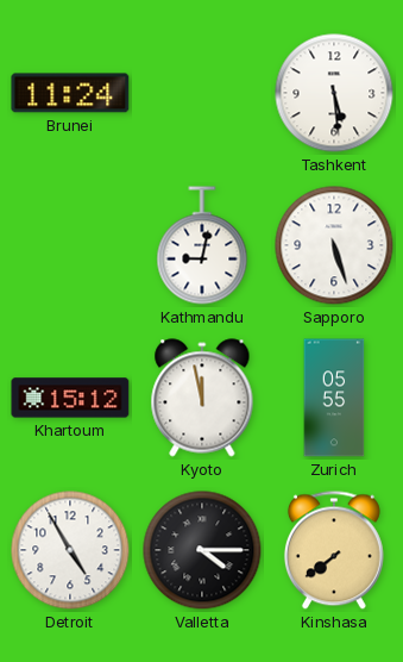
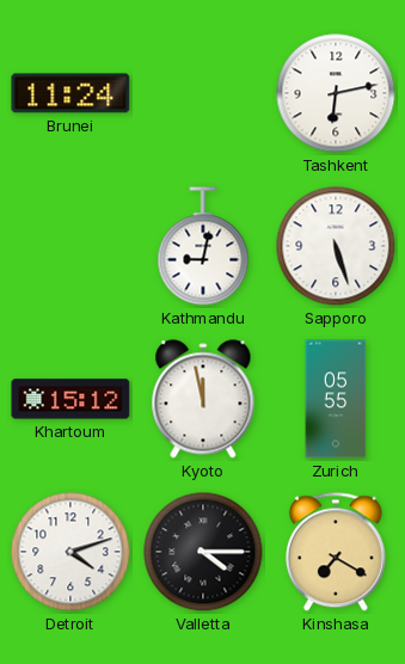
Tashkent: 5:29 -> 6:13 (336, 93)
Detroit: 4:55 -> 4:12 (70, 552)
Kinshasa: 7:39 -> 7:20 (336, 552)
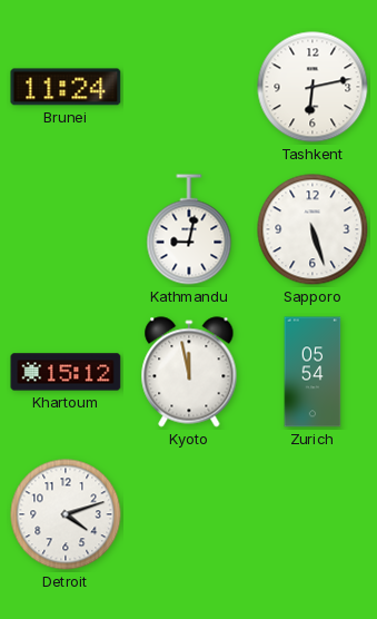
Zurich: 05:55 -> 05:54 (312, 372)
Valletta: 4:15 -> none (203, 552)
Kinshasa: 7:20 -> none (336, 552)
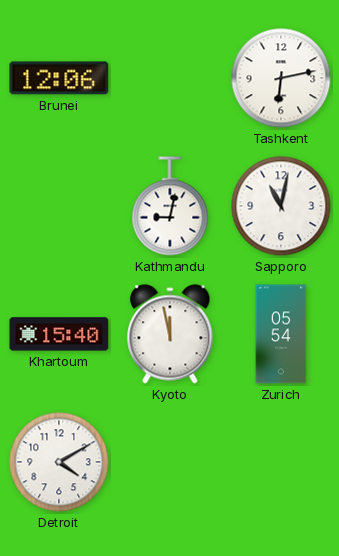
Brunei: 11:24 -> 12:06 (59, 78)
Sapporo: 5:27 -> 11:02 (281, 206)
Khartoum: 15:12 -> 15:40 (59, 334)
Detroit: 4:12 -> 4:10 (59, 462)
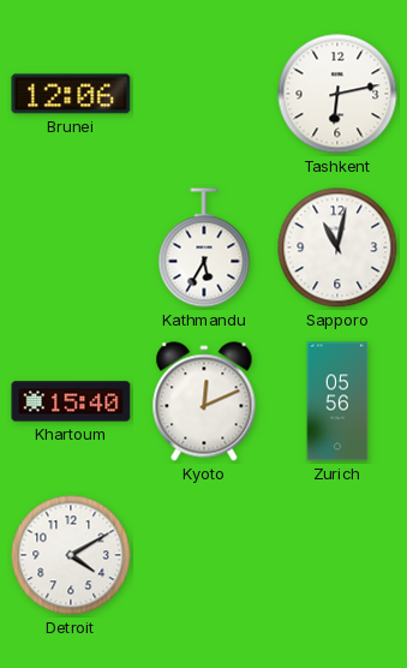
Kathmandu: 9:02 -> 5:35 (204, 247)
Kyoto: 11:58 -> 12:11 (204, 401)
Zurich: 05:54 -> 05:56 (337, 401)
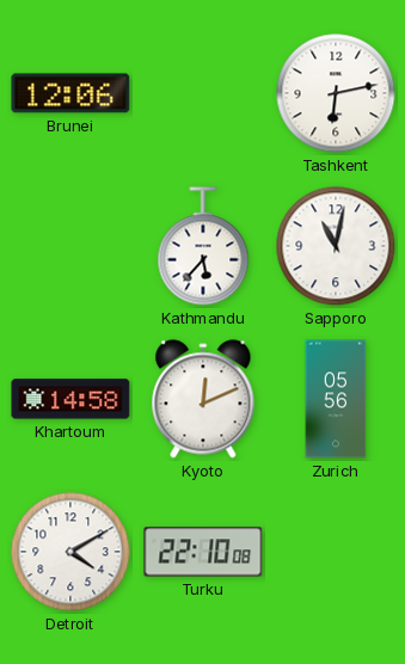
Kathmandu: 5:35 -> 5:37 (203, 246)
Khartoum: 15:40 -> 14:58 (70, 399)
Turku: none -> 22:10 (203, 552)
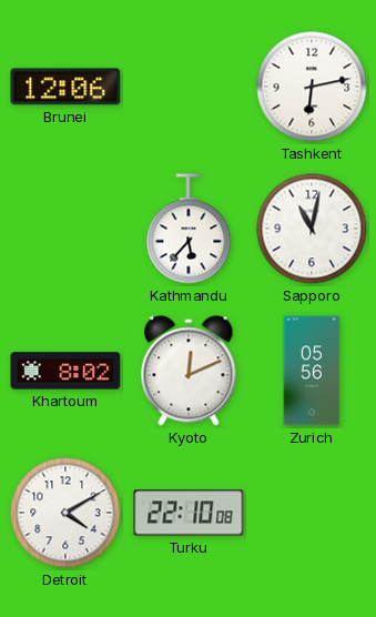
Khartoum: 14:58 -> 8:02 (65, 371)
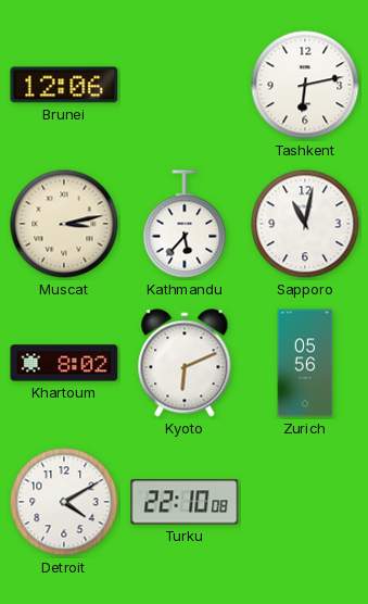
Muscat: none -> 3:13 (64, 224)
Kyoto: 12:11 -> 6:11 (185, 363)
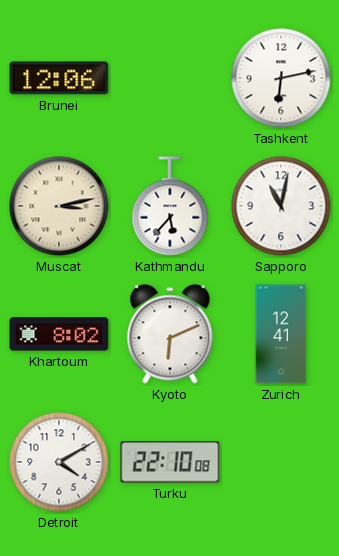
Zurich: 05:56 -> 12:41 (281, 334)
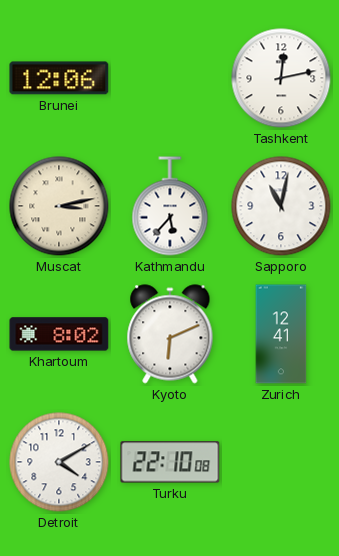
Tashkent: 6:13 -> 12:13 (281, 78)
